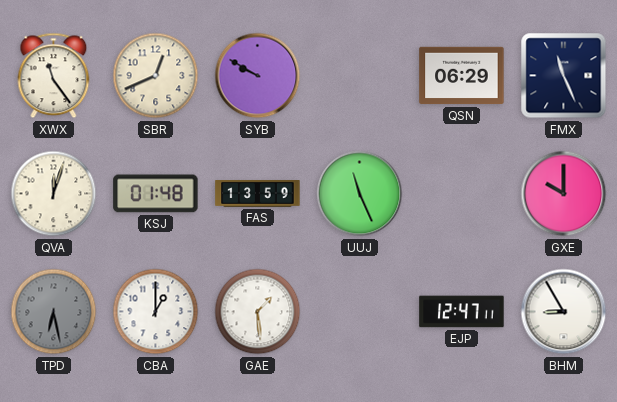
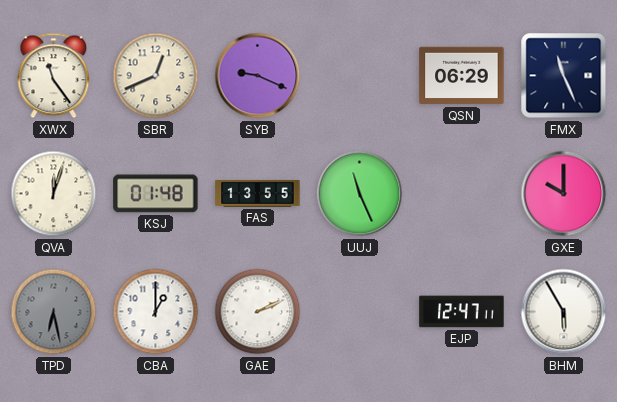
SYB: 9:50 -> 9:19 (258, 76)
FAS: 13:59 -> 13:55 (258, 194)
GAE: 1:29 -> 2:11 (258, 312)
BHM: 8:55 -> 5:55 (564, 312)
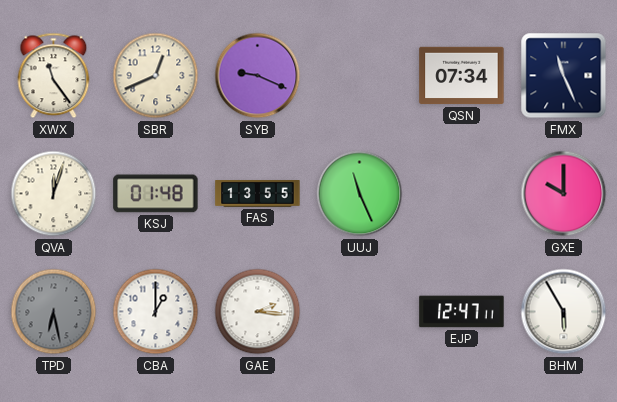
QSN: 06:29 -> 07:34 (462, 76)
GAE: 2:11 -> 2:16 (258, 312)
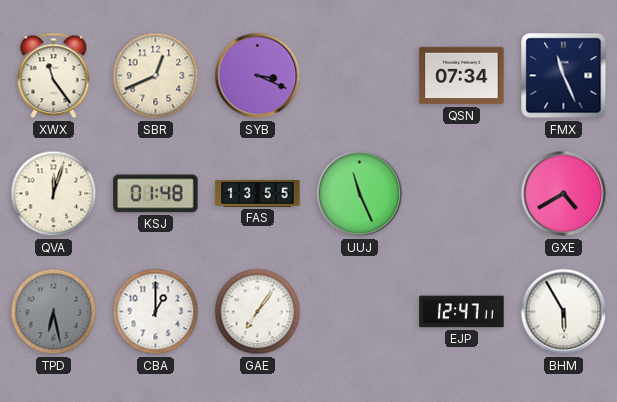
SYB: 9:19 -> 3:19 (258, 76)
GXE: 10:00 -> 4:40 (564, 194)
GAE: 2:16 -> 7:06 (258, 312)
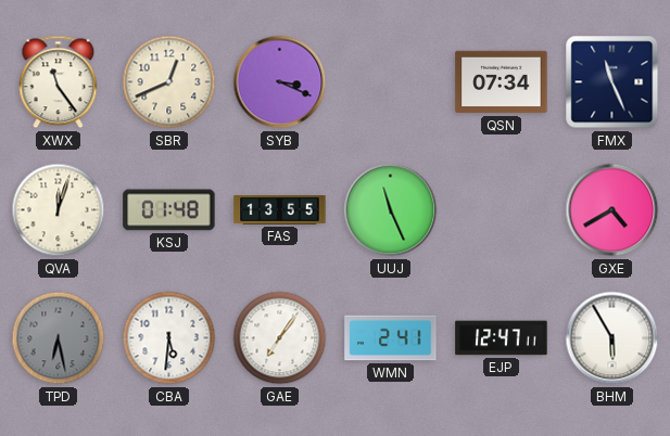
CBA: 1:00 -> 5:31 (169, 338)
WMN: none -> 2:41 (391, 338)
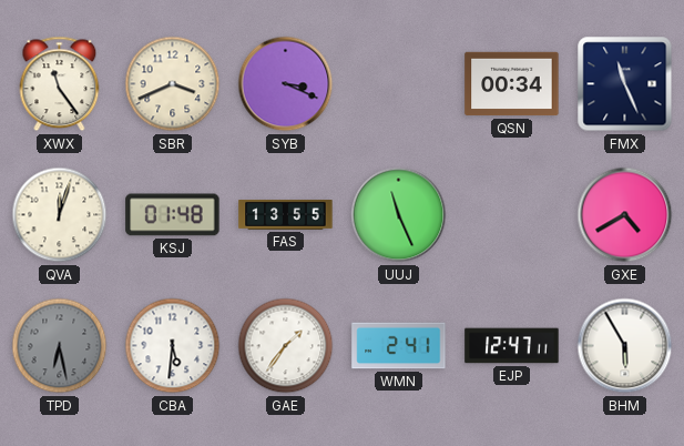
SBR: 12:41 -> 3:41 (173, 84)
QSN: 07:34 -> 00:34 (512, 84)
GAE: 7:06 -> 1:36 (286, 346)
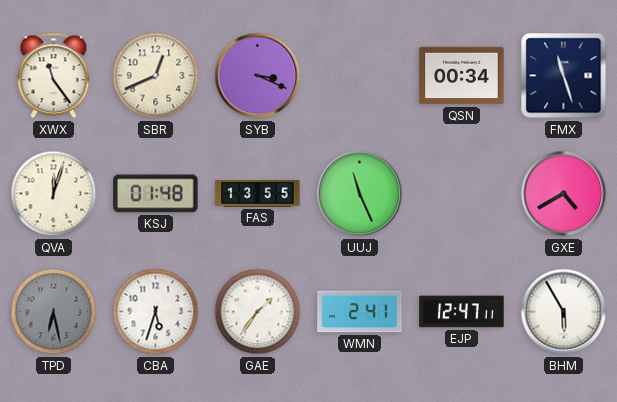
SBR: 3:41 -> 12:41 (156, 76)
FMX: 11:26 -> 11:27 (564, 76)
CBA: 5:31 -> 5:33 (156, 312)
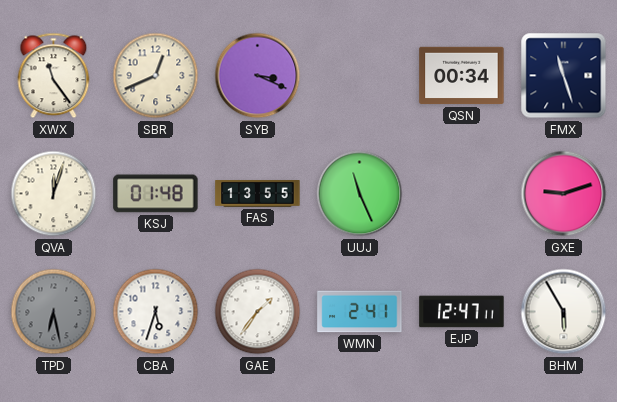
GXE: 4:40 -> 9:12 (564, 194)
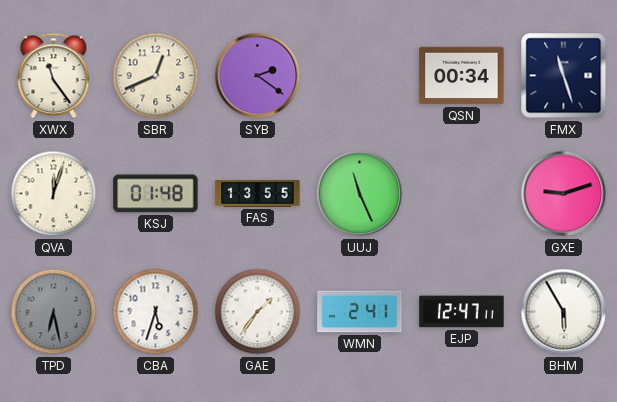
SYB: 3:19 -> 2:21 (258, 76)
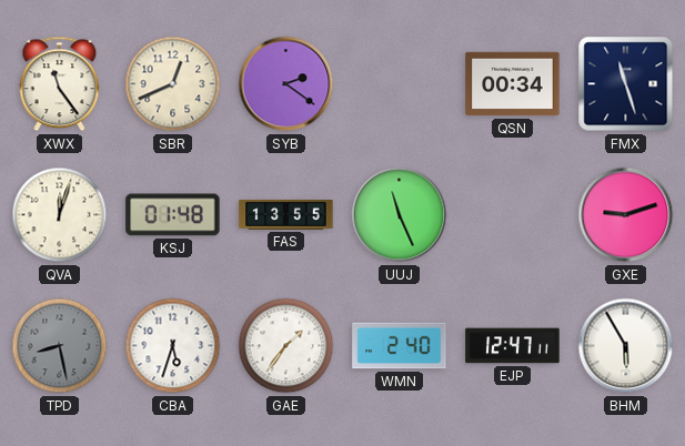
TPD: 6:28 -> 8:28 (60, 346)
WMN: 2:41 -> 2:40 (400, 346)
